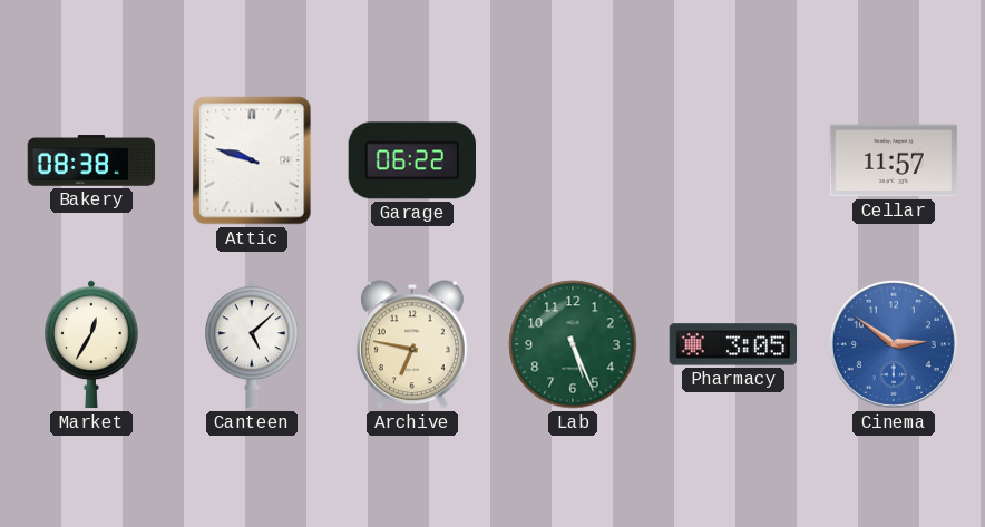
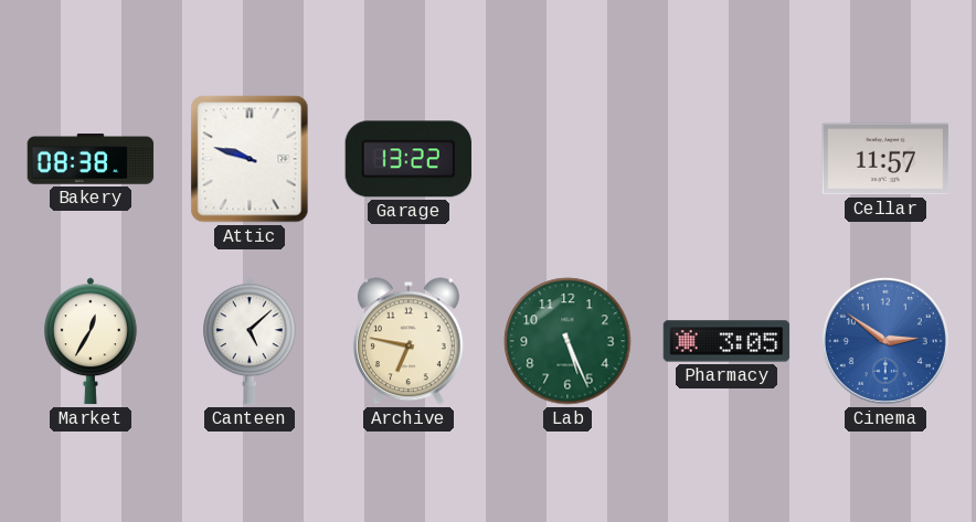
Garage: 06:22 -> 13:22 (407, 159)
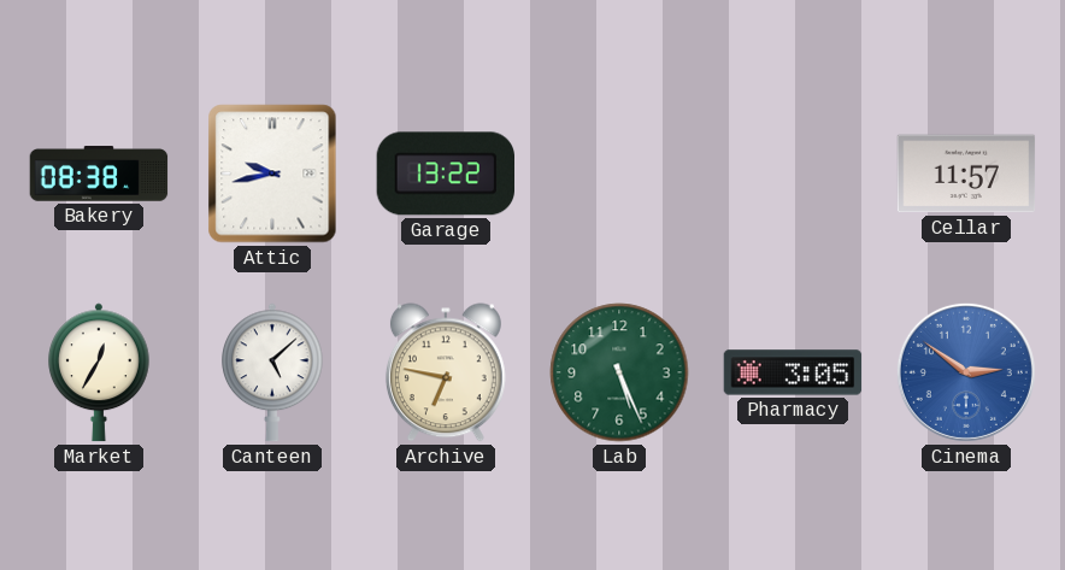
Attic: 9:48 -> 9:43 (272, 174)
